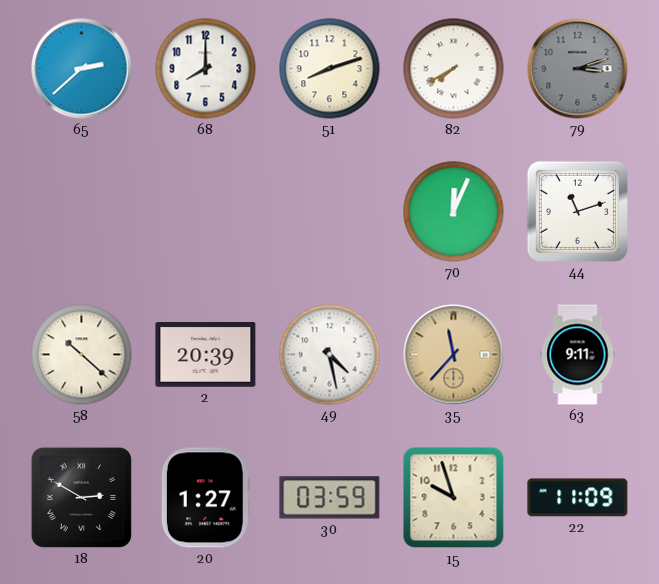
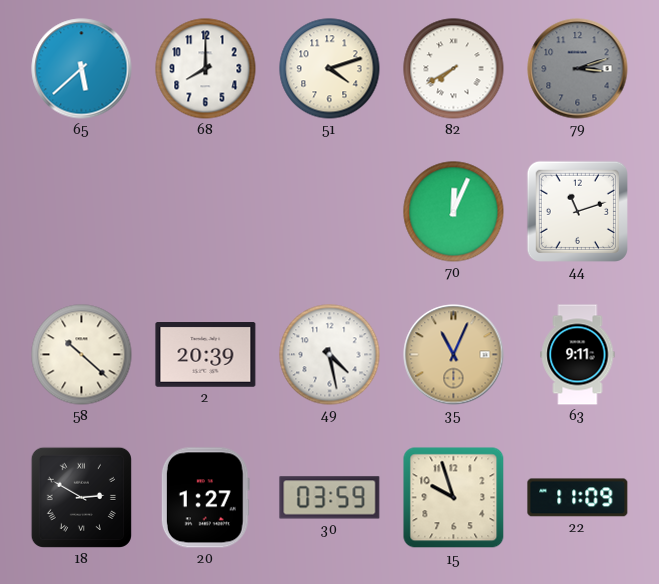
65: 2:38 -> 5:38 (82, 69)
51: 8:12 -> 4:12 (330, 69)
35: 11:37 -> 11:04 (454, 355)
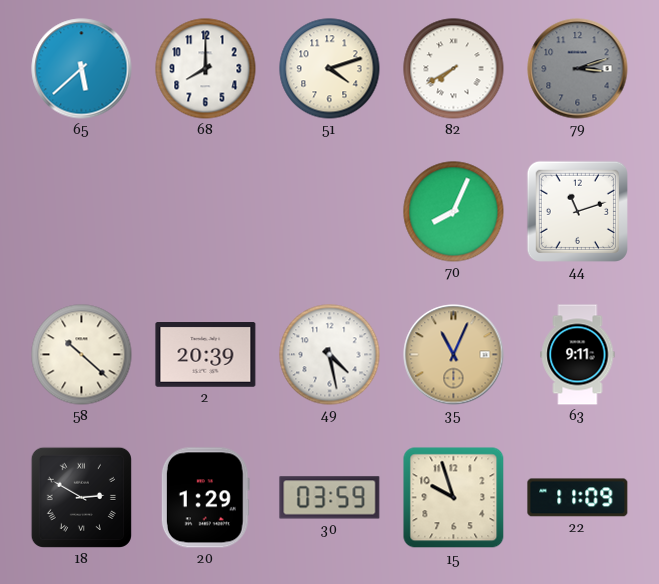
70: 12:04 -> 8:04 (454, 212)
20: 1:27 -> 1:29 (205, 498)
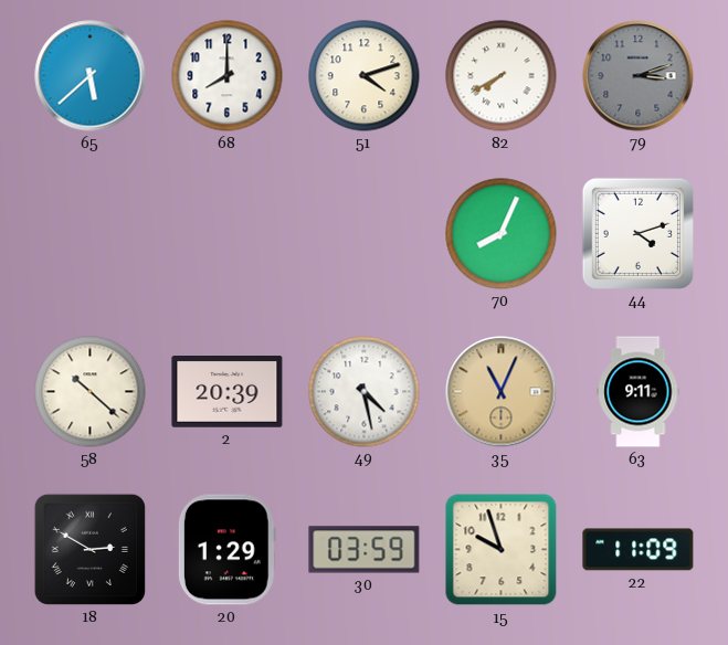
44: 11:12 -> 4:12 (637, 233)
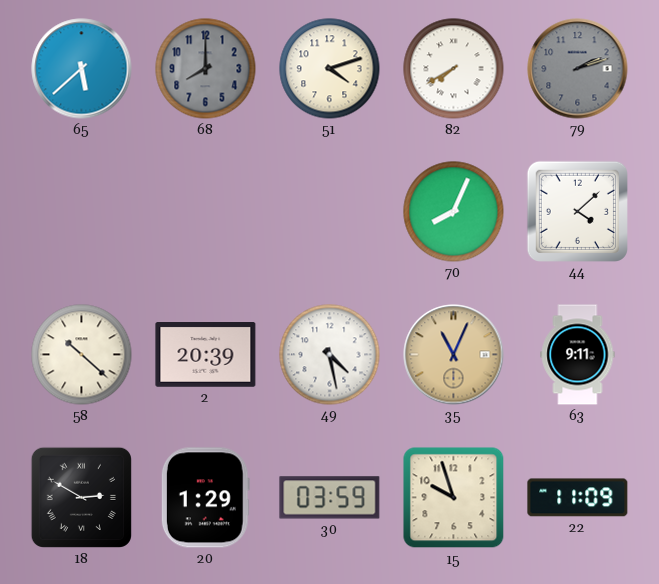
68 dial: white -> grey (206, 69)
79: 3:12 -> 2:12 (578, 69)
44: 4:12 -> 4:08 (577, 211)
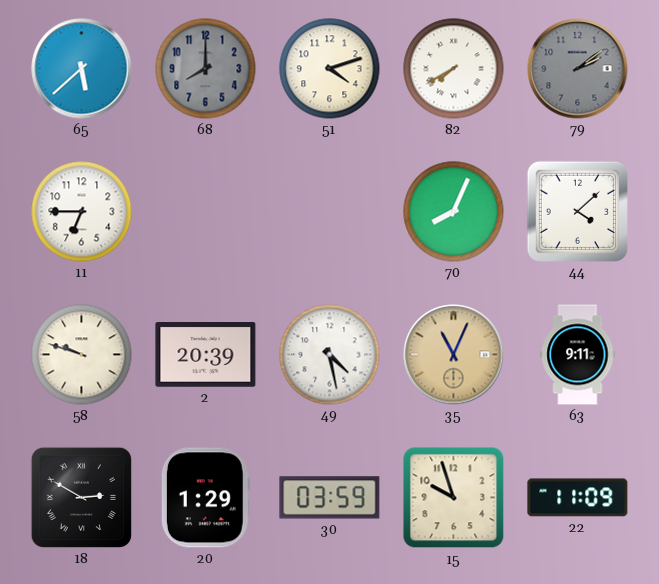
79: 2:12 -> 2:09 (578, 69)
11: none -> 6:45 (82, 212)
58: 10:22 -> 9:48 (82, 355)
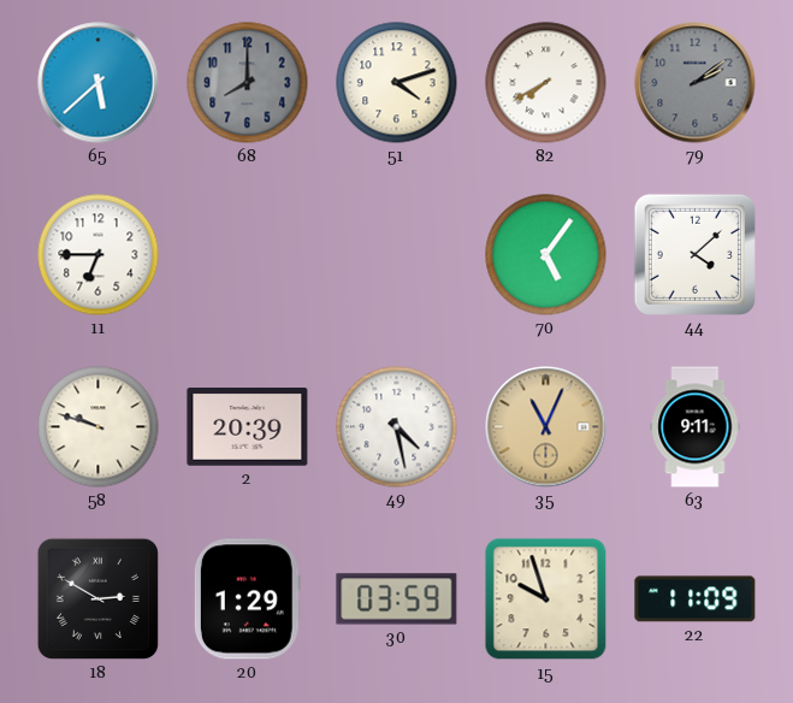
70: 8:04 -> 5:06 (546, 255)
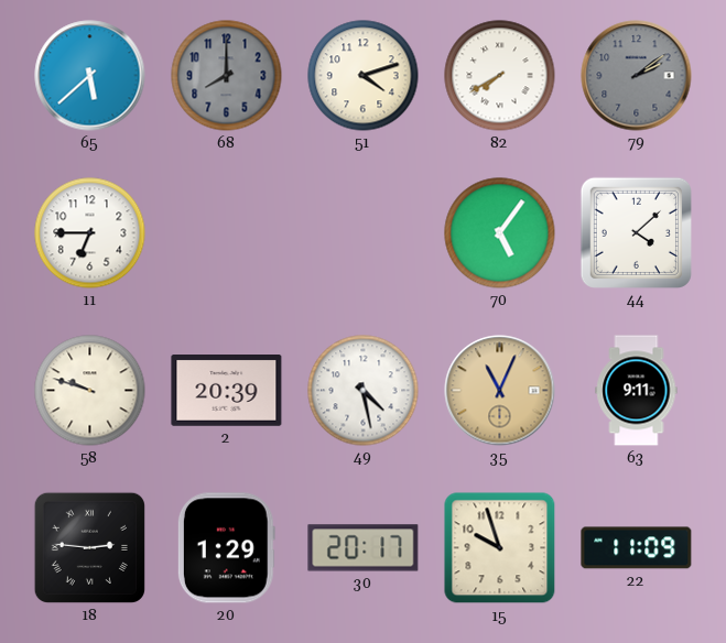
18: 2:50 -> 2:46 (89, 547)
30: 03:59 -> 20:17 (364, 548)
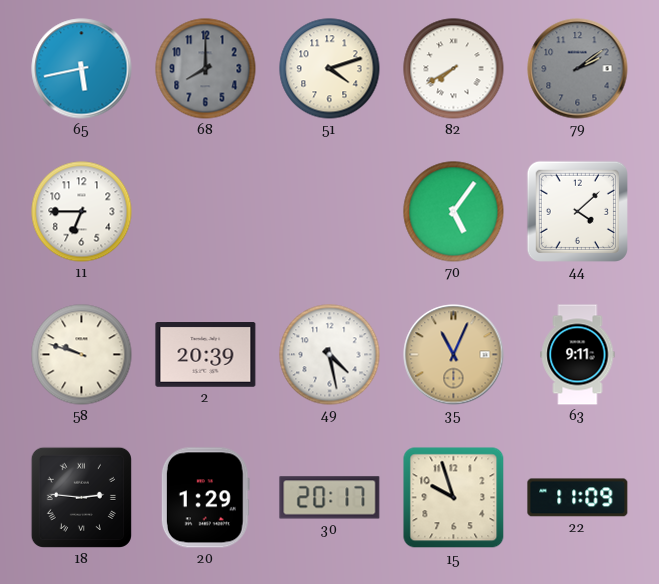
65: 5:38 -> 5:43 (82, 69)
